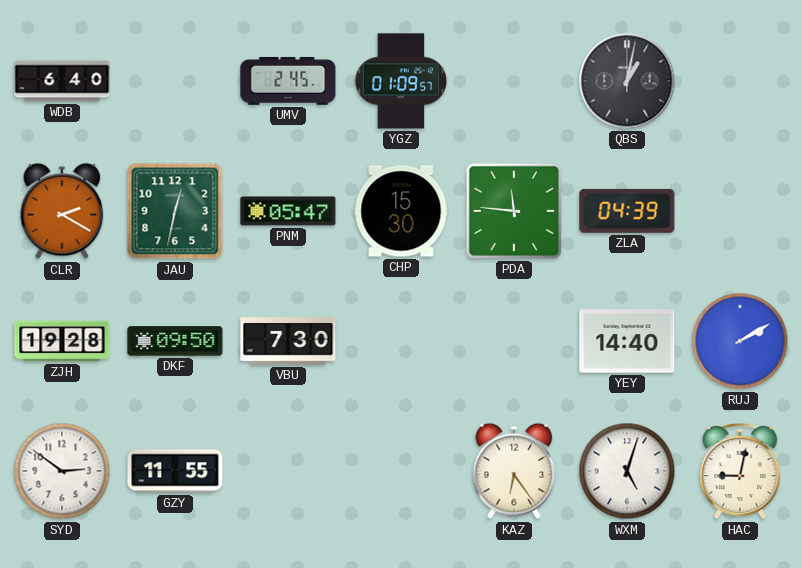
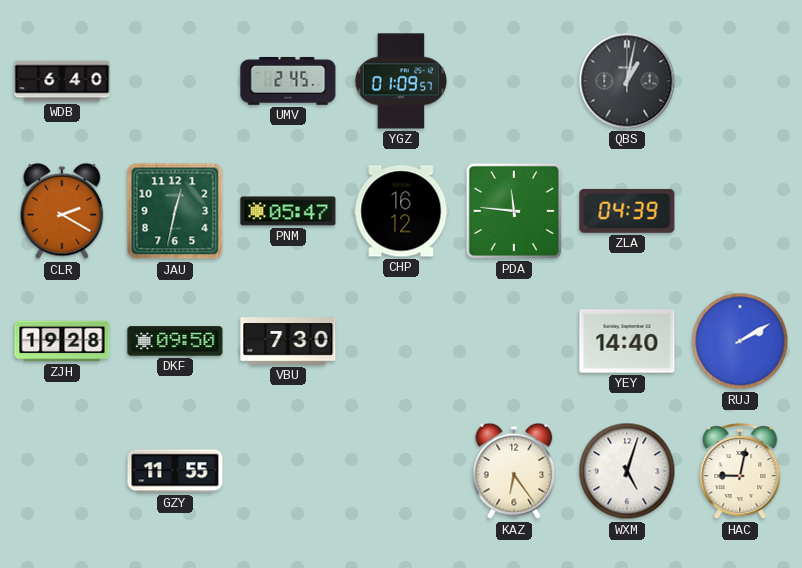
CHP: 15:30 -> 16:12 (401, 211)
SYD: 2:51 -> none (62, 471)
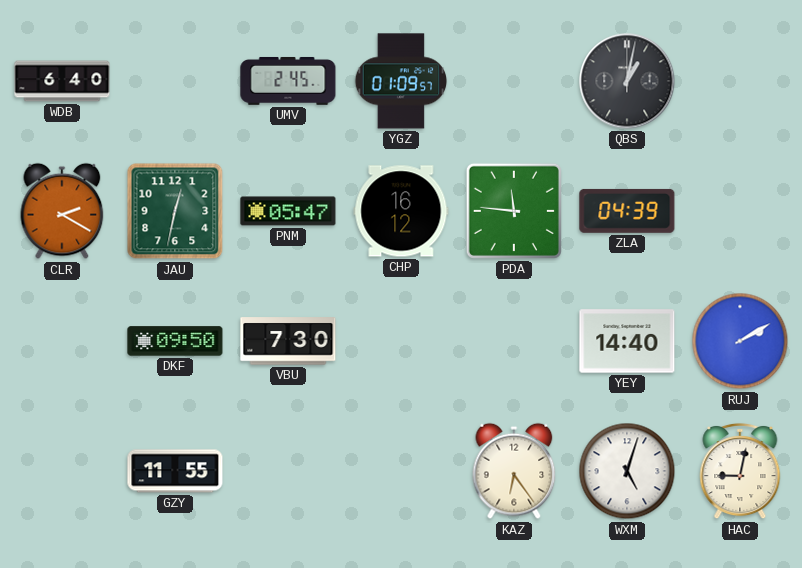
ZJH: 19:28 -> none (62, 341)
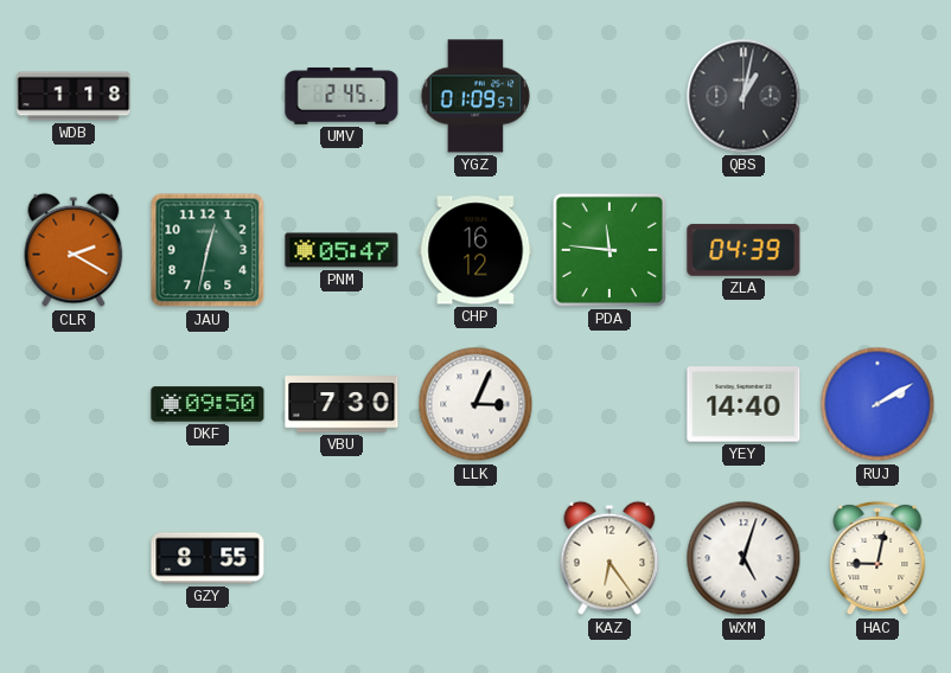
WDB: 6:40 -> 1:18 (74, 96)
LLK: none -> 3:04 (475, 404)
GZY: 11:55 -> 8:55 (208, 558)
